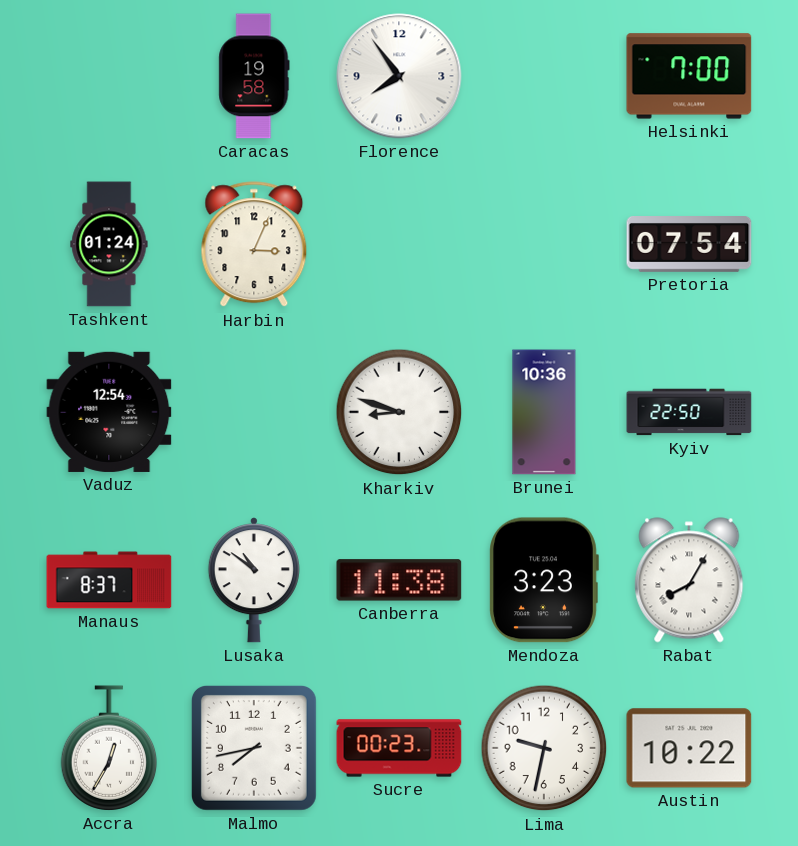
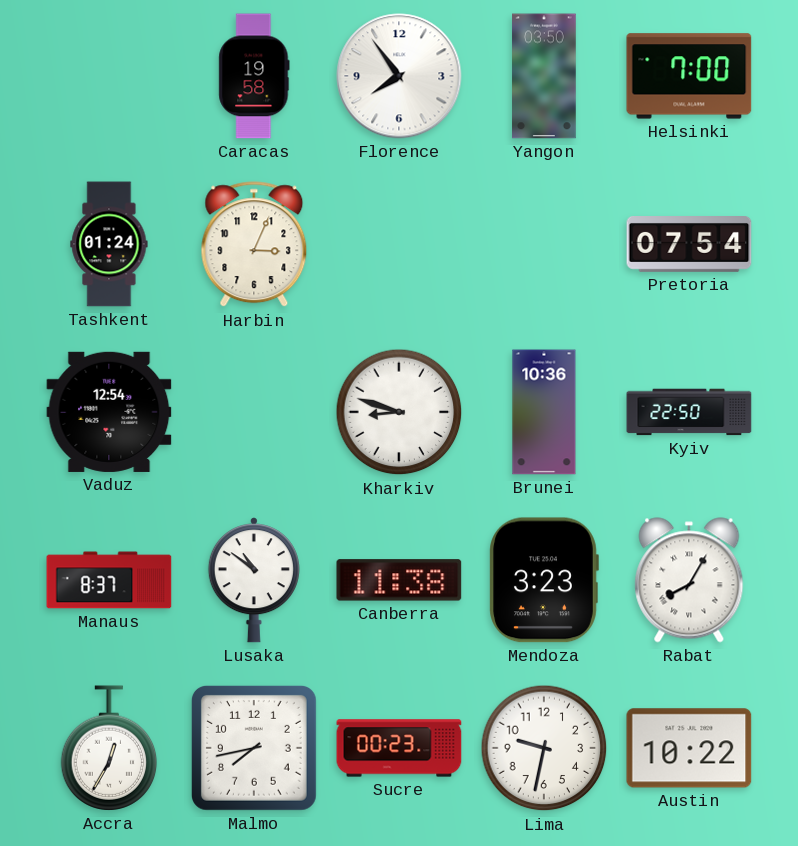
Yangon: none -> 03:50 (544, 76)
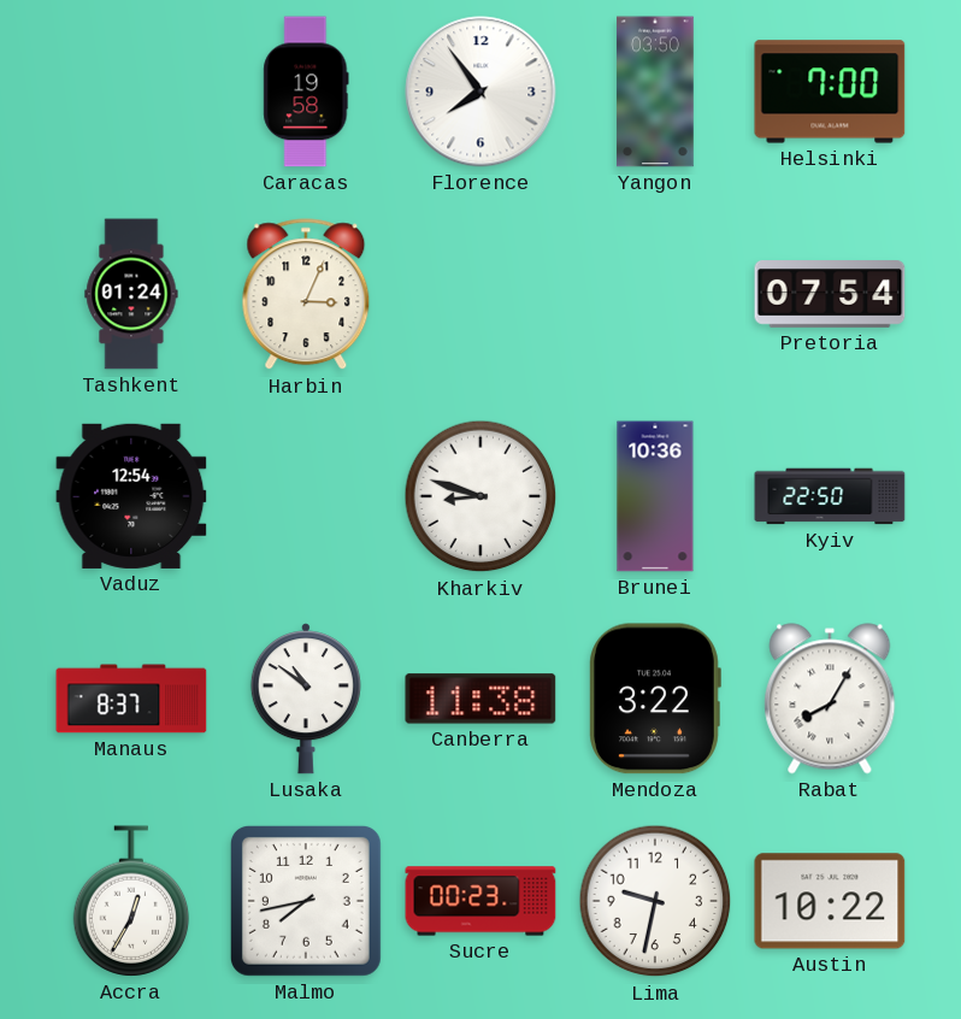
Mendoza: 3:23 -> 3:22 (655, 699)
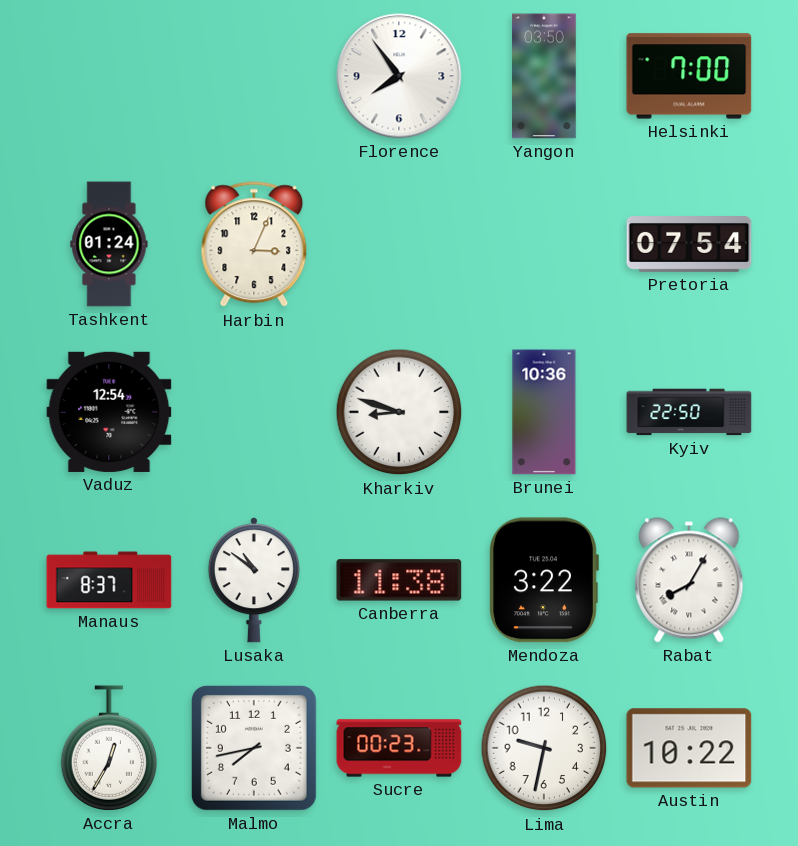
Caracas: 19:58 -> none (306, 92)
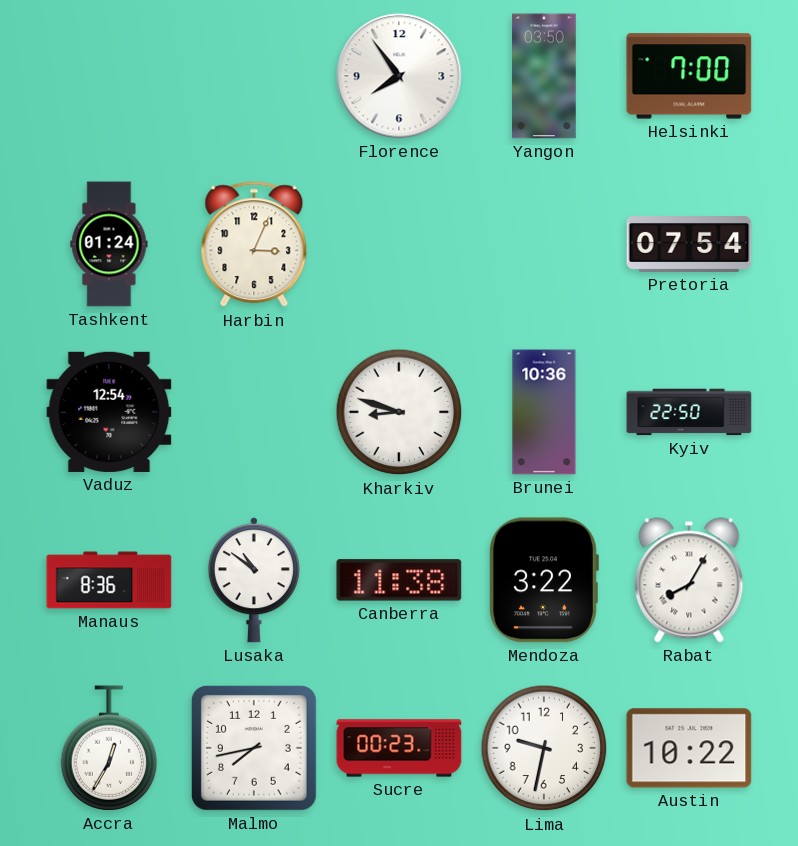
Manaus: 8:37 -> 8:36 (109, 580)
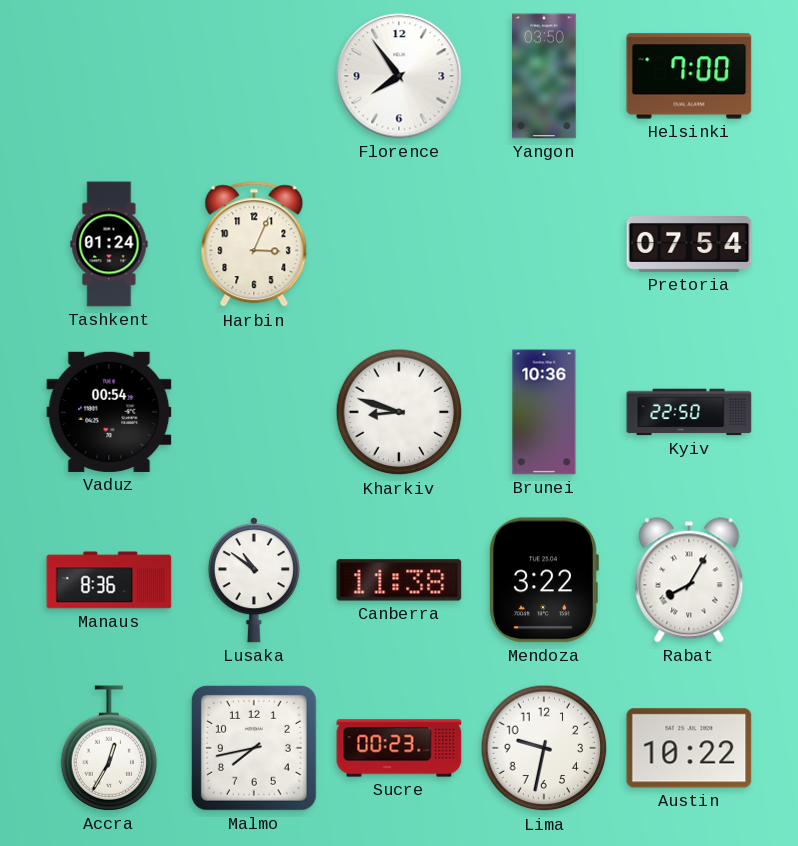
Vaduz: 12:54 -> 00:54 (109, 412)
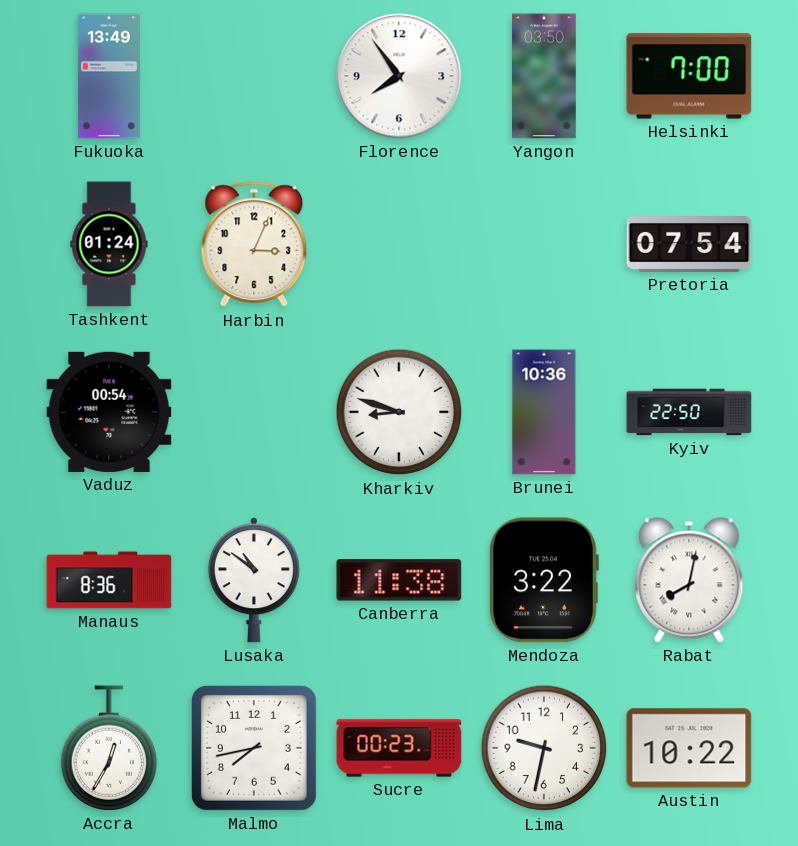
Fukuoka: none -> 13:49 (109, 76)
Rabat: 8:05 -> 8:02 (689, 580)
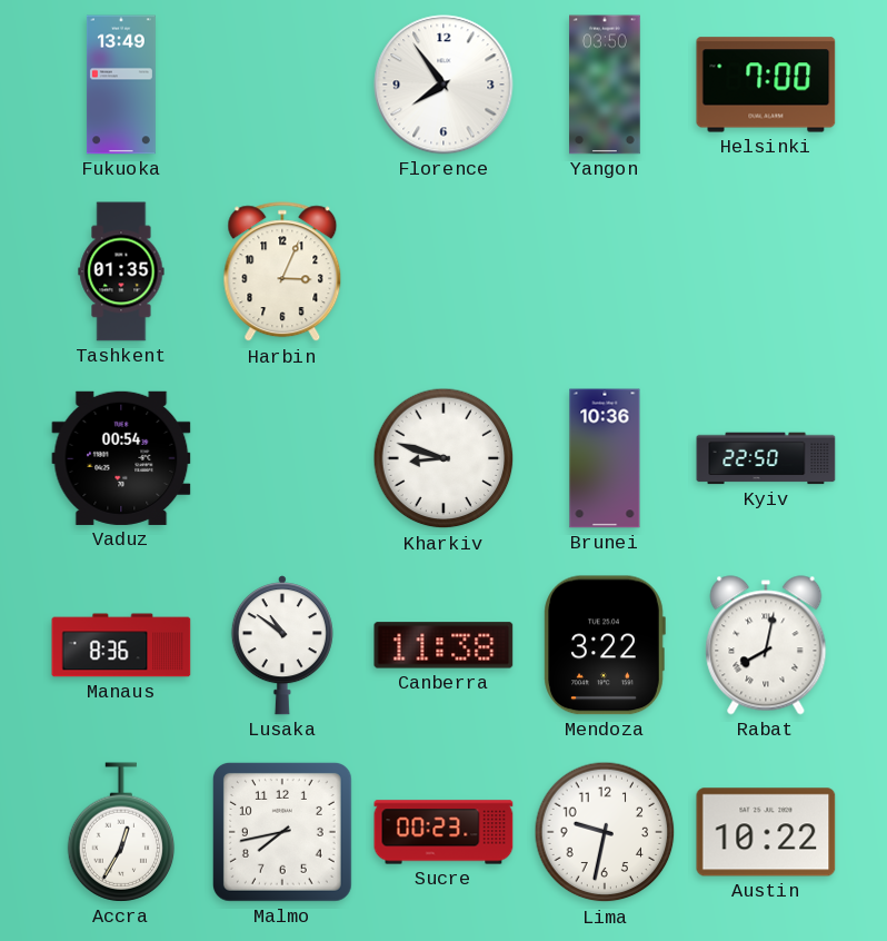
Tashkent: 01:24 -> 01:35 (121, 271)
Pretoria: 07:54 -> none (689, 245)
